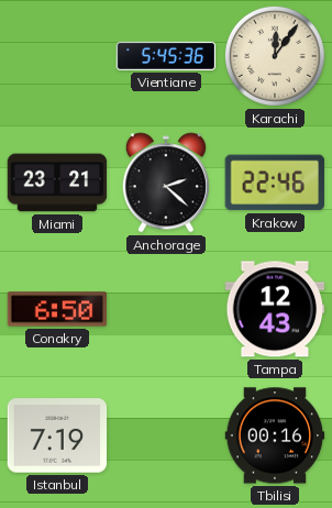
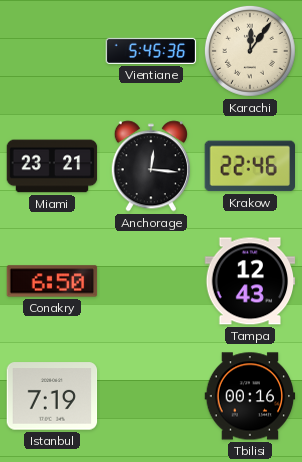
Anchorage: 2:22 -> 12:16 (151, 166)
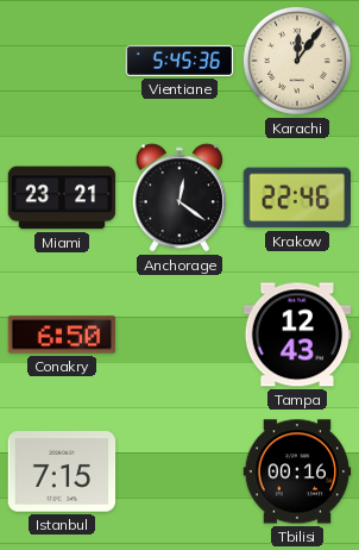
Anchorage: 12:16 -> 12:21 (179, 198)
Istanbul: 7:19 -> 7:15 (62, 471)
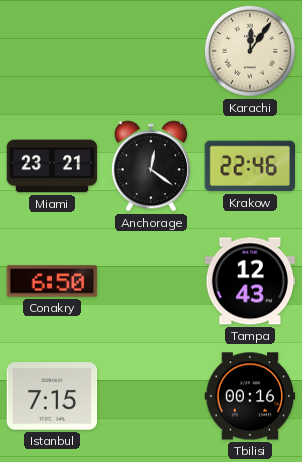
Vientiane: 5:45 -> none (179, 61)
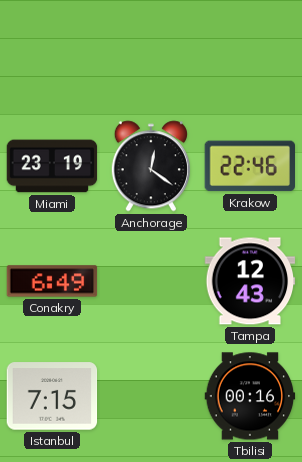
Karachi: 12:06 -> none (250, 51)
Miami: 23:21 -> 23:19 (52, 166)
Conakry: 6:50 -> 6:49 (52, 281)
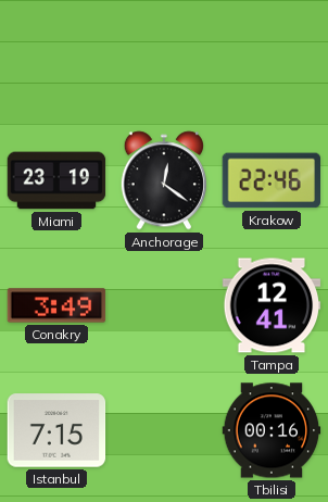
Conakry: 6:49 -> 3:49 (56, 305)
Tampa: 12:43 -> 12:41 (272, 305)
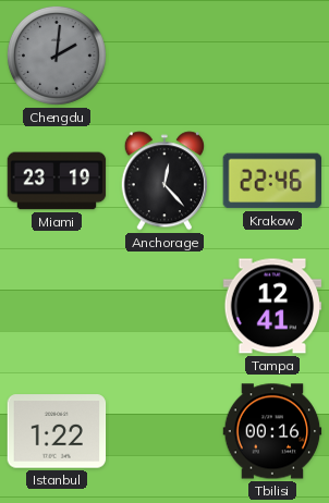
Chengdu: none -> 2:01 (57, 56)
Anchorage: 12:21 -> 12:23 (164, 181)
Conakry: 3:49 -> none (56, 305)
Istanbul: 7:15 -> 1:22 (57, 431)
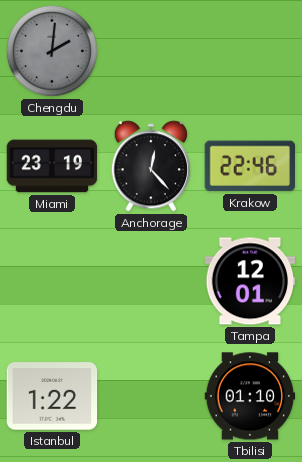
Tampa: 12:41 -> 12:01 (250, 281)
Tbilisi: 00:16 -> 01:10 (250, 396)
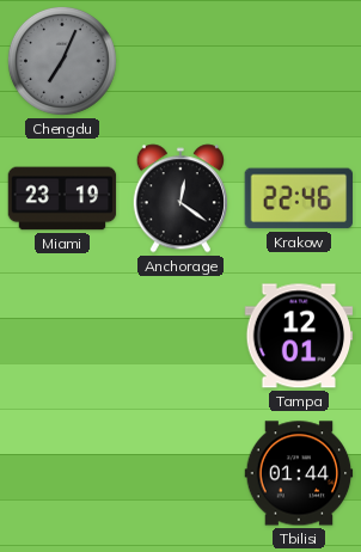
Chengdu: 2:01 -> 7:04 (62, 61)
Anchorage: 12:23 -> 12:21 (180, 198)
Istanbul: 1:22 -> none (52, 396)
Tbilisi: 01:10 -> 01:44 (299, 473)
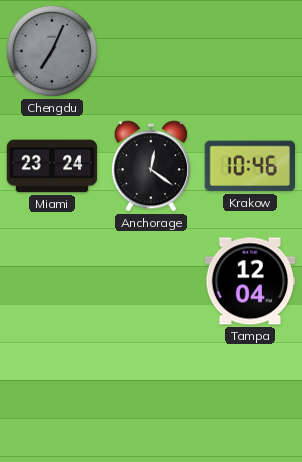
Miami: 23:19 -> 23:24 (52, 166)
Krakow: 22:46 -> 10:46 (249, 166)
Tampa: 12:01 -> 12:04 (250, 281)
Tbilisi: 01:44 -> none (299, 473)
